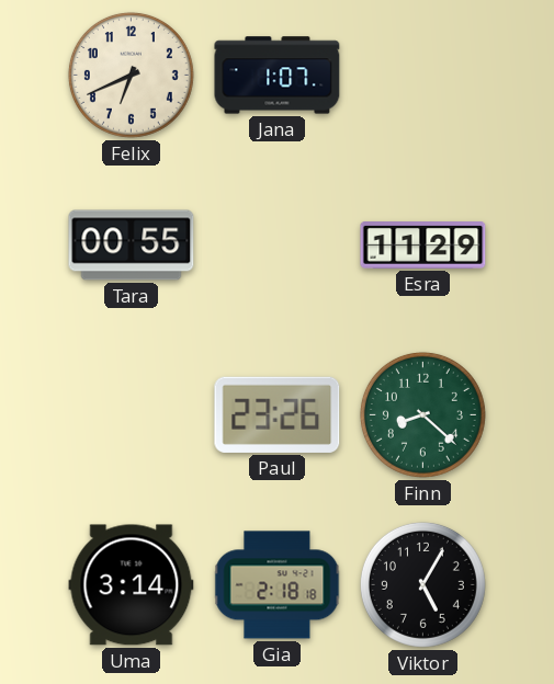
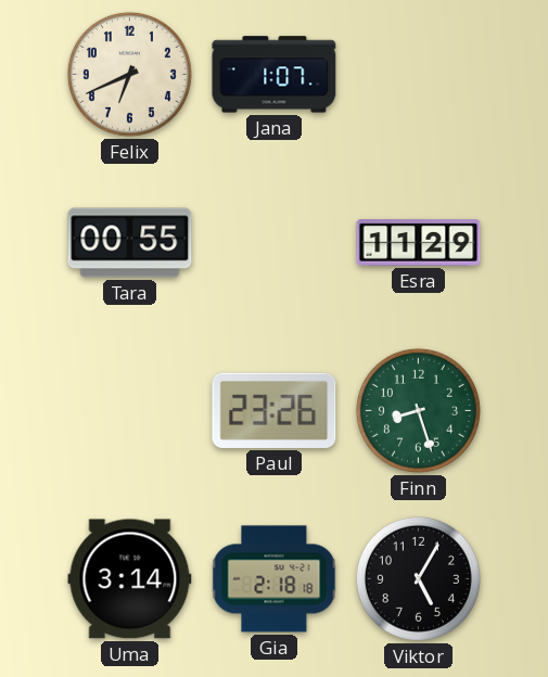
Finn: 8:22 -> 8:27 (418, 410)
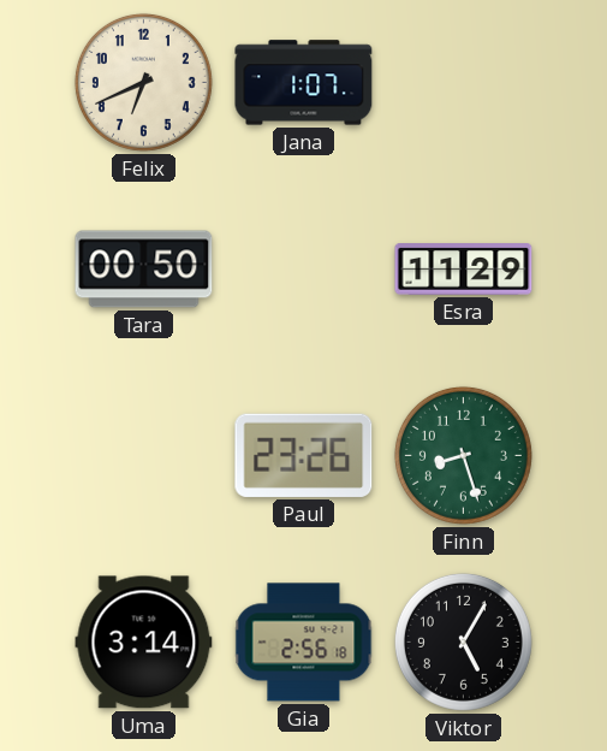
Tara: 00:55 -> 00:50 (144, 270)
Gia: 2:18 -> 2:56 (304, 643)
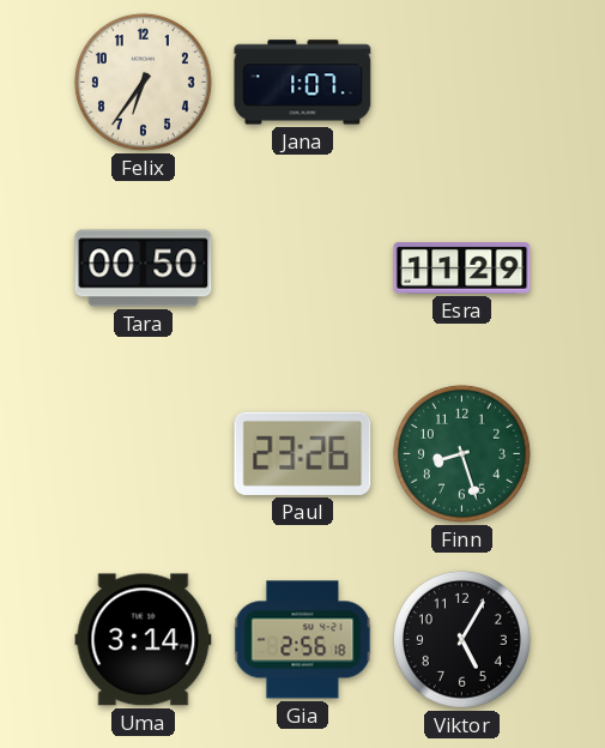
Felix: 6:41 -> 6:36 (143, 82)
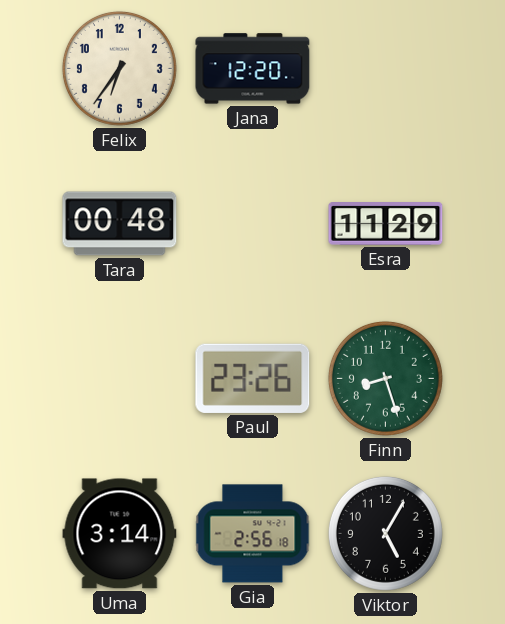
Jana: 1:07 -> 12:20 (253, 69)
Tara: 00:50 -> 00:48 (120, 224)
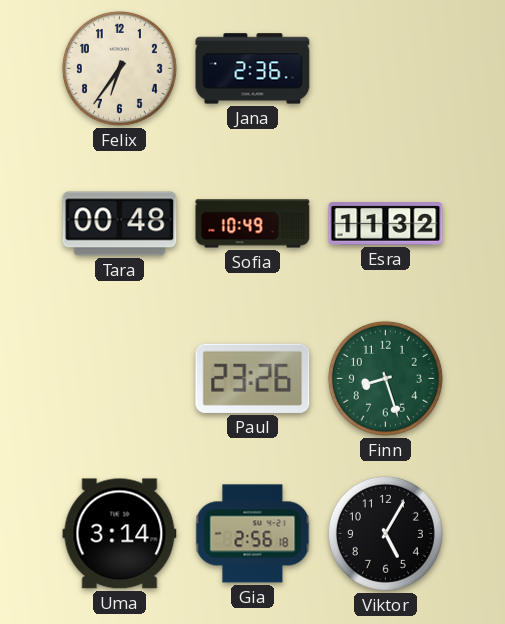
Jana: 12:20 -> 2:36 (253, 69)
Sofia: none -> 10:49 (253, 224)
Esra: 11:29 -> 11:32 (386, 224)
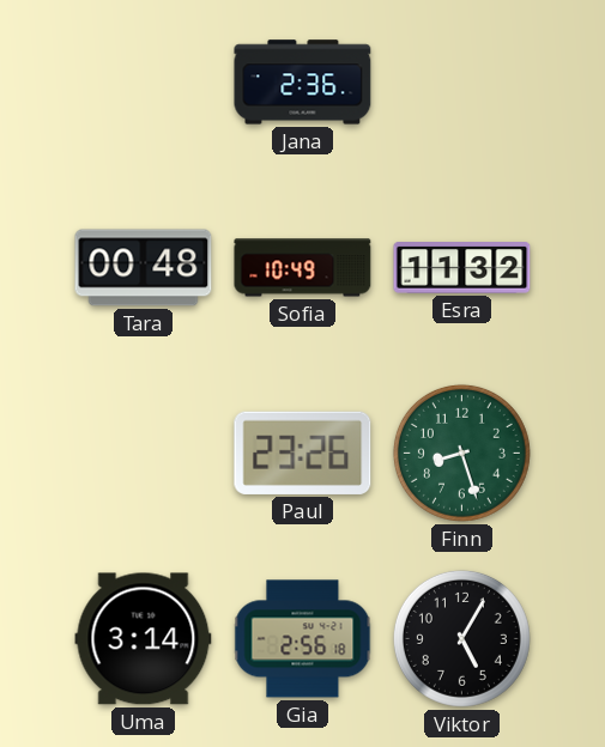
Felix: 6:36 -> none (119, 68)
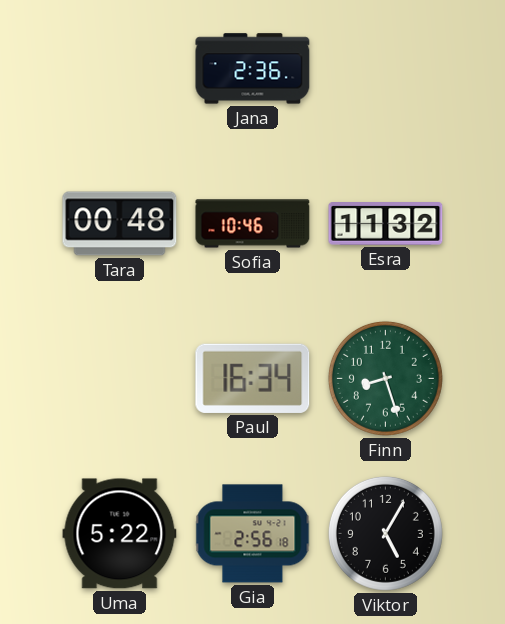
Sofia: 10:49 -> 10:46 (253, 224)
Paul: 23:26 -> 16:34 (253, 378)
Uma: 3:14 -> 5:22 (120, 534)
